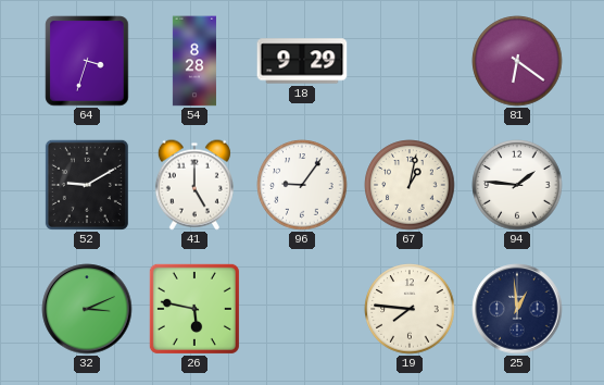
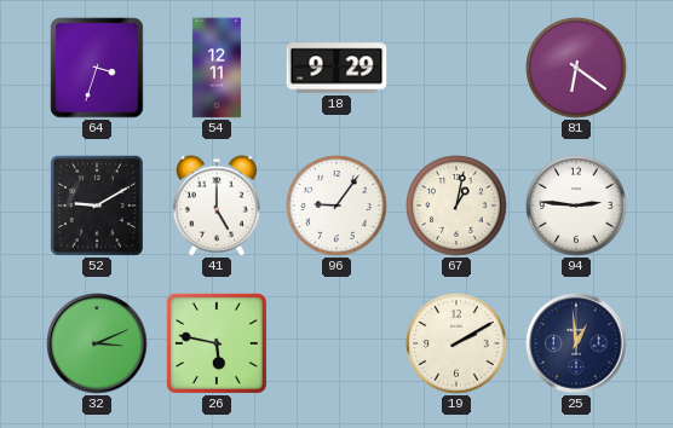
54: 8:28 -> 12:11 (217, 68)
94: 1:46 -> 2:46 (576, 206)
19: 7:46 -> 2:10 (456, 343)
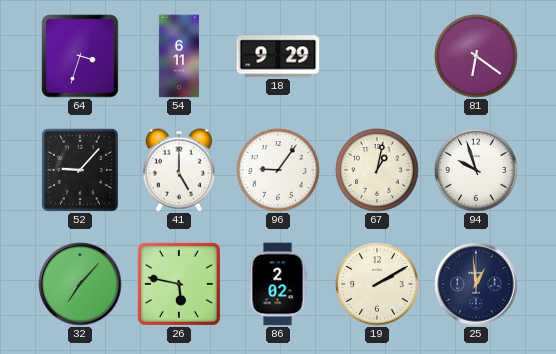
54: 12:11 -> 6:11 (179, 56)
52: 9:10 -> 9:07 (80, 170)
94: 2:46 -> 9:57 (476, 170)
32: 3:11 -> 7:07 (80, 284)
86: none -> 2:02 (278, 284)
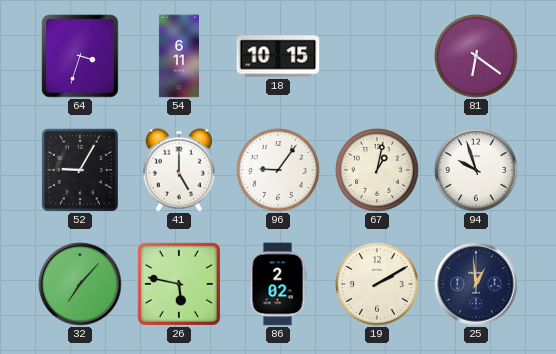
18: 9:29 -> 10:15 (278, 56)
52: 9:07 -> 9:05 (80, 170)
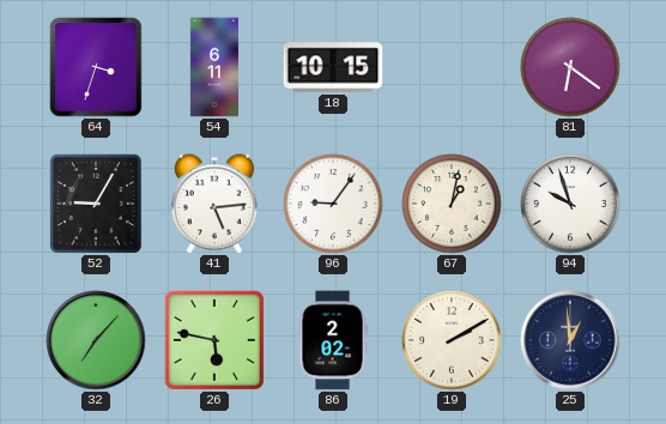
41: 5:00 -> 5:14 (214, 204)
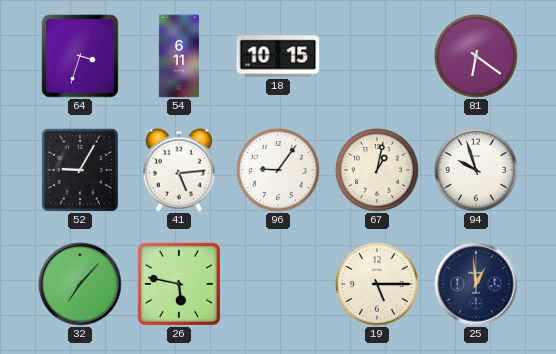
86: 2:02 -> none (333, 340)
19: 2:10 -> 5:15 (377, 284)
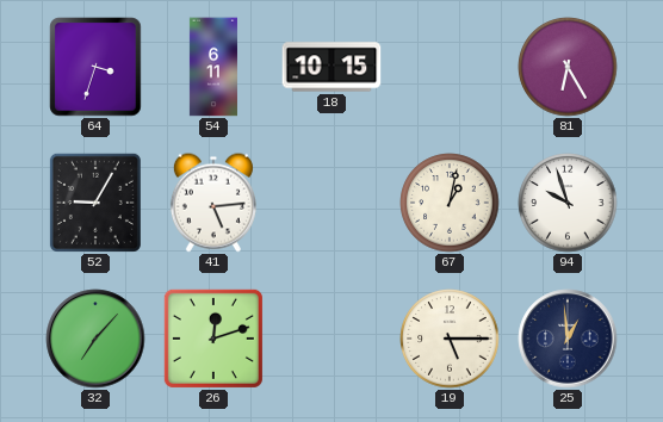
81: 6:21 -> 6:25 (568, 67)
96: 9:06 -> none (278, 170)
26: 5:47 -> 12:12 (213, 339)
